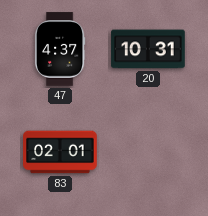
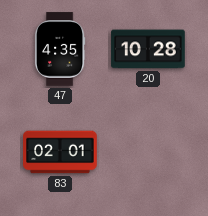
47: 4:37 -> 4:35 (60, 49)
20: 10:31 -> 10:28 (148, 49)
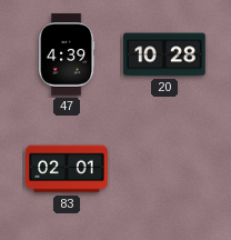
47: 4:35 -> 4:39 (67, 54)
